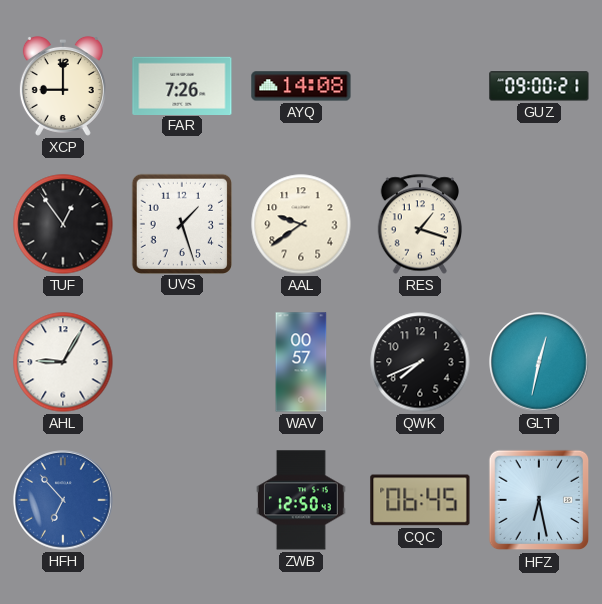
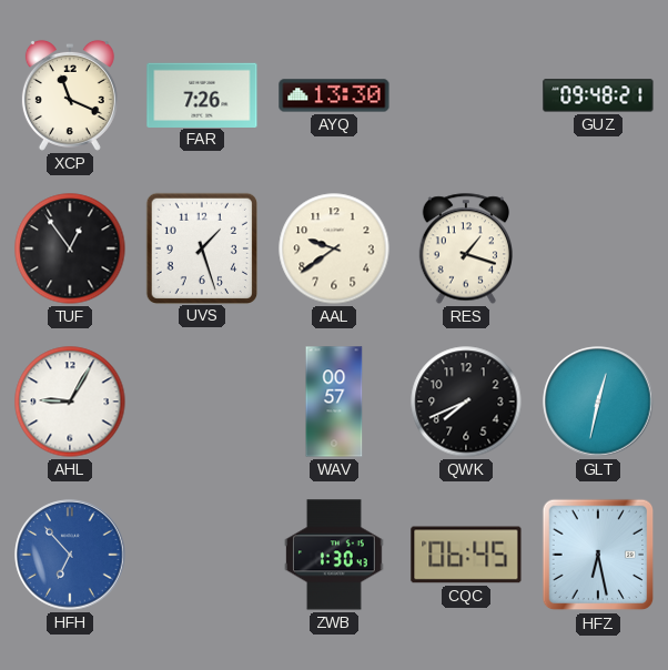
XCP: 9:00 -> 11:19 (70, 95)
AYQ: 14:08 -> 13:30 (334, 95)
GUZ: 09:00 -> 09:48 (598, 95)
ZWB: 12:50 -> 1:30 (334, 555)
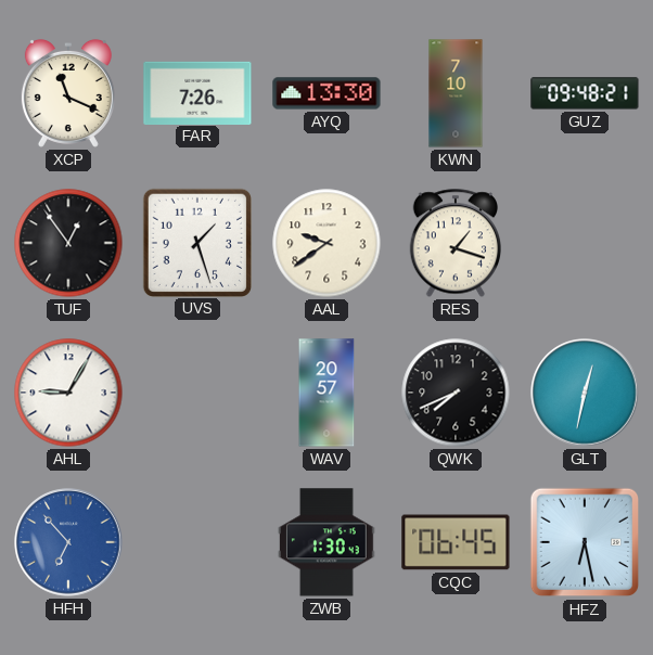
KWN: none -> 7:10 (456, 93)
WAV: 00:57 -> 20:57 (326, 393)
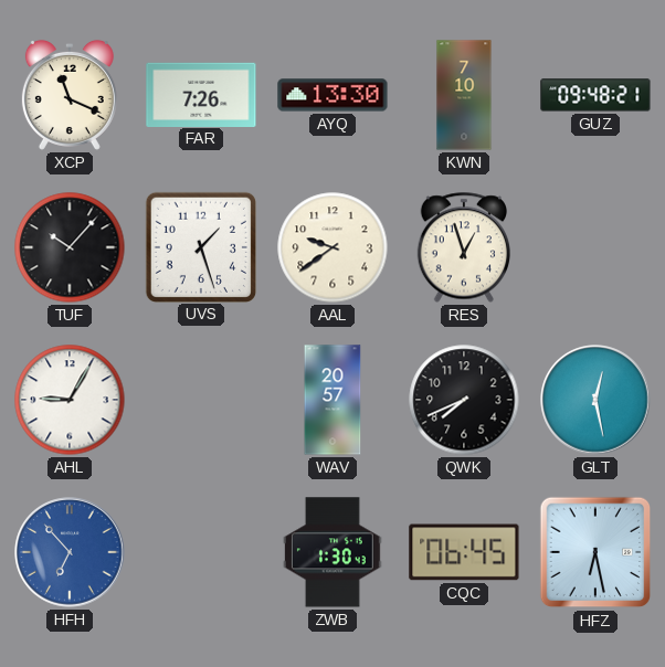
TUF: 12:54 -> 10:07 (70, 247)
RES: 1:18 -> 12:57 (463, 247)
GLT: 12:32 -> 12:28 (595, 400)
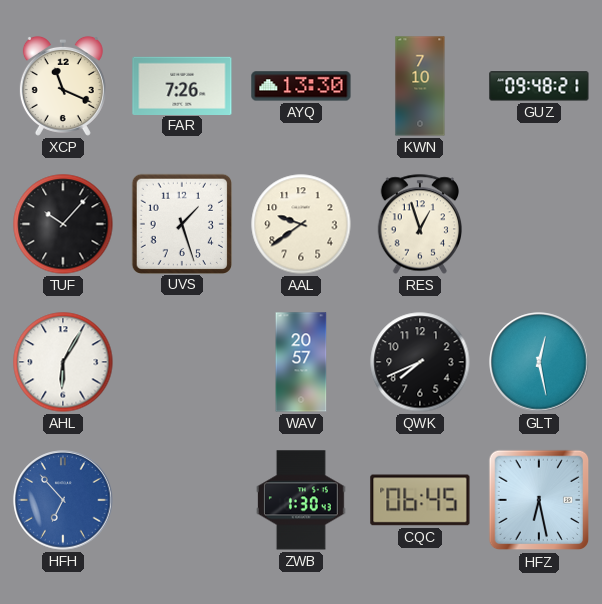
AHL: 9:05 -> 6:05 (63, 362)
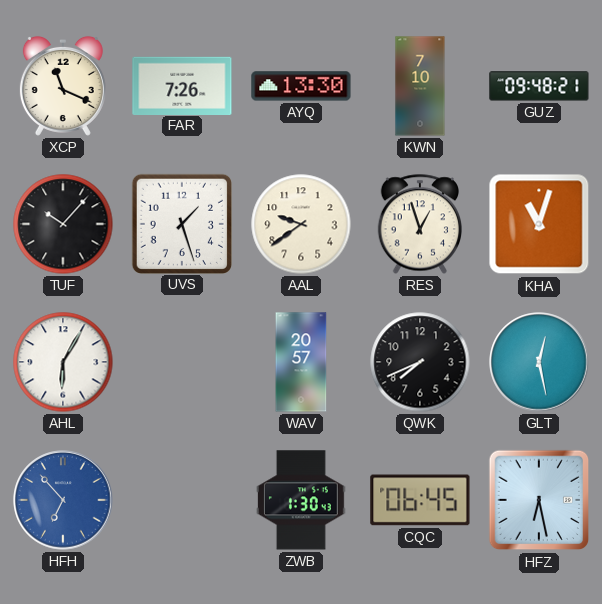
KHA: none -> 11:03 (539, 224)
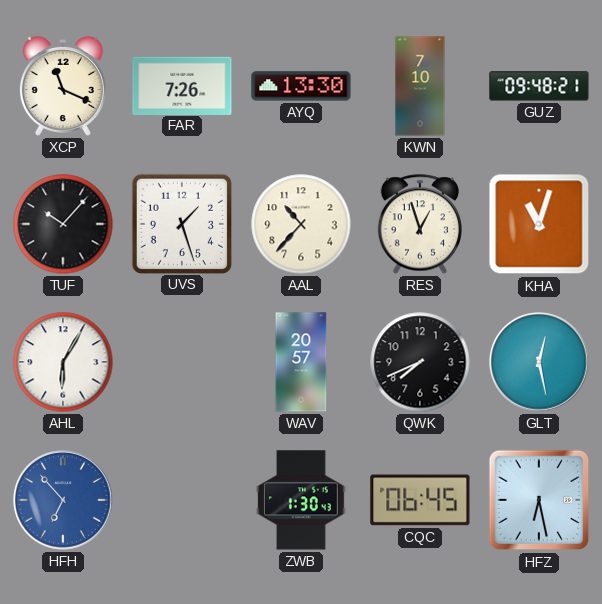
AAL: 9:39 -> 10:37 (301, 224)
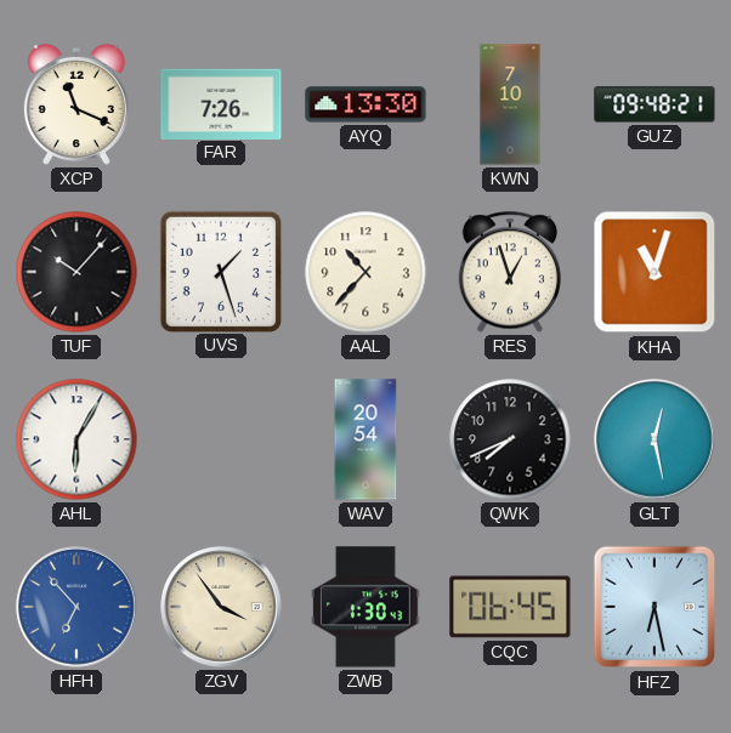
WAV: 20:57 -> 20:54 (365, 439)
ZGV: none -> 3:54 (221, 607)
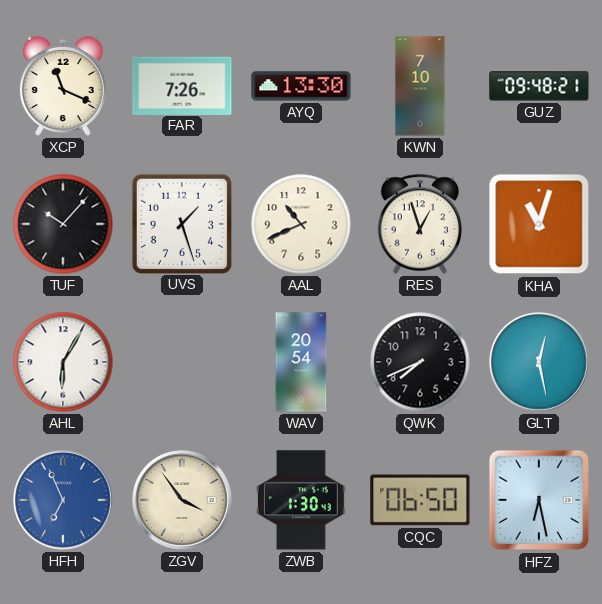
AAL: 10:37 -> 10:41 (301, 224)
HFH: 6:53 -> 6:56 (63, 500)
CQC: 06:45 -> 06:50 (420, 500)
